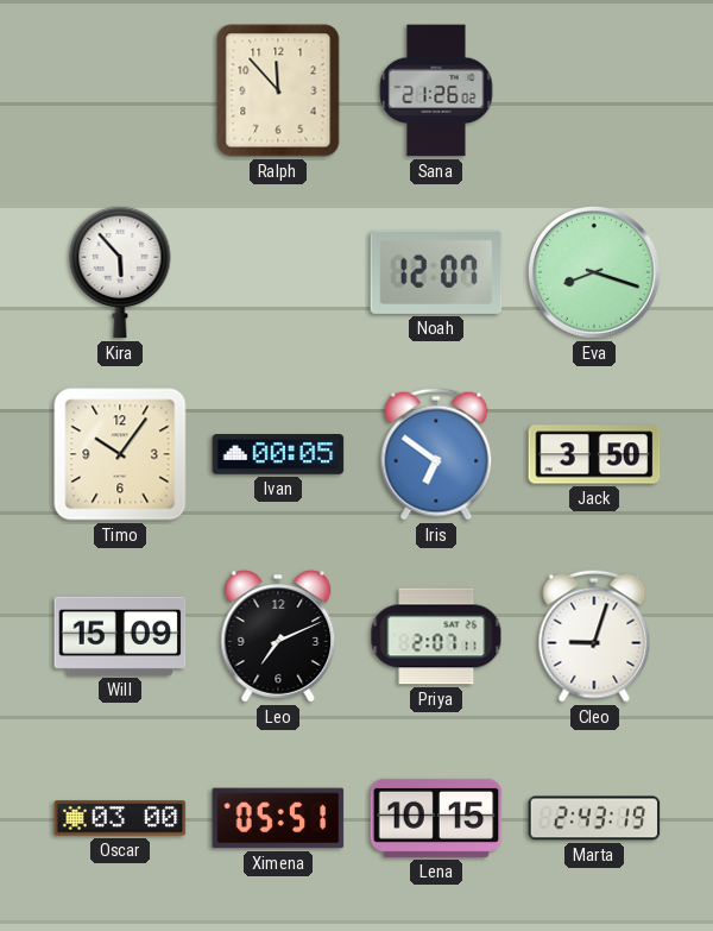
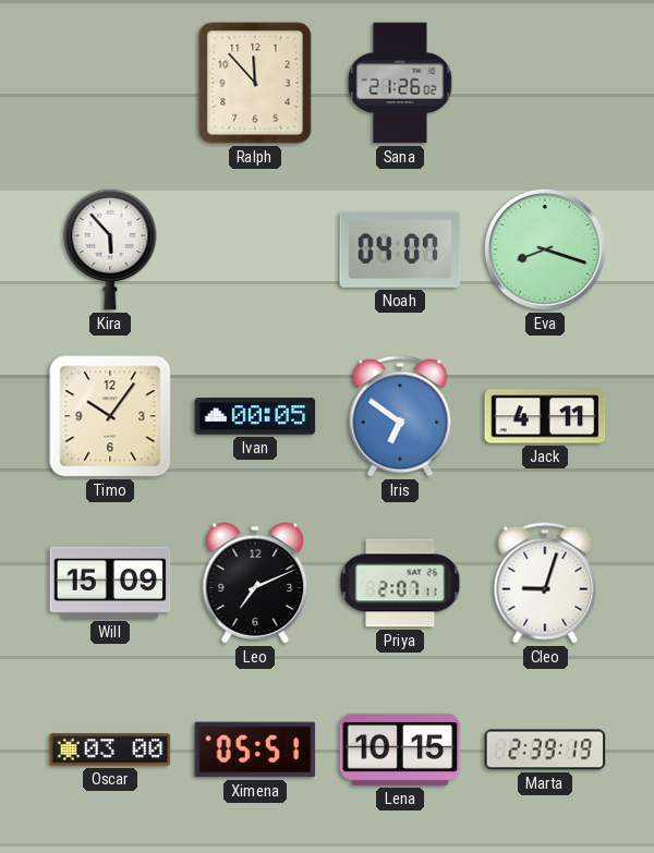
Noah: 12:07 -> 04:07 (400, 249)
Jack: 3:50 -> 4:11 (545, 416)
Marta: 2:43 -> 2:39 (545, 750)
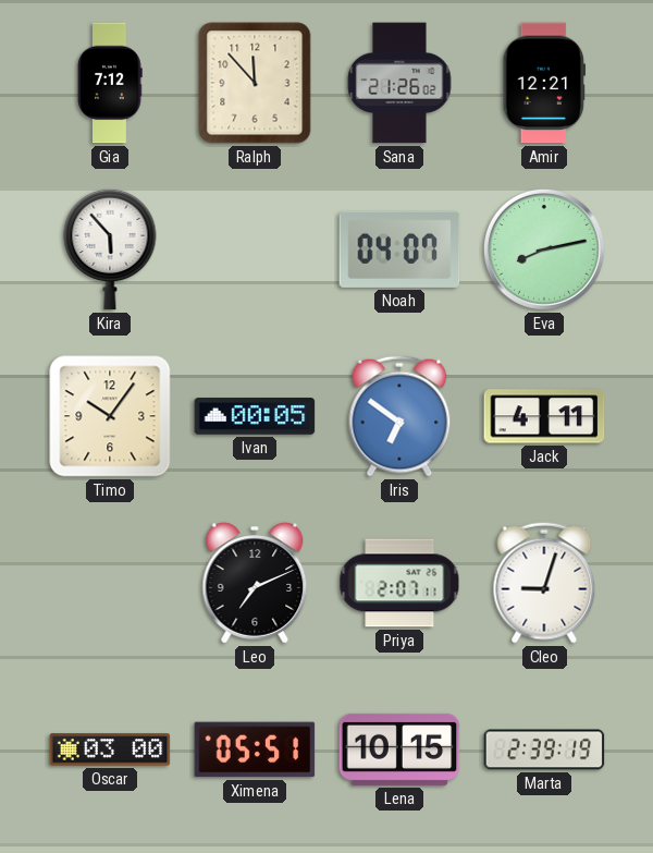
Gia: none -> 7:12 (110, 83)
Amir: none -> 12:21 (543, 83)
Eva: 8:18 -> 8:13 (544, 249)
Will: 15:09 -> none (110, 583)
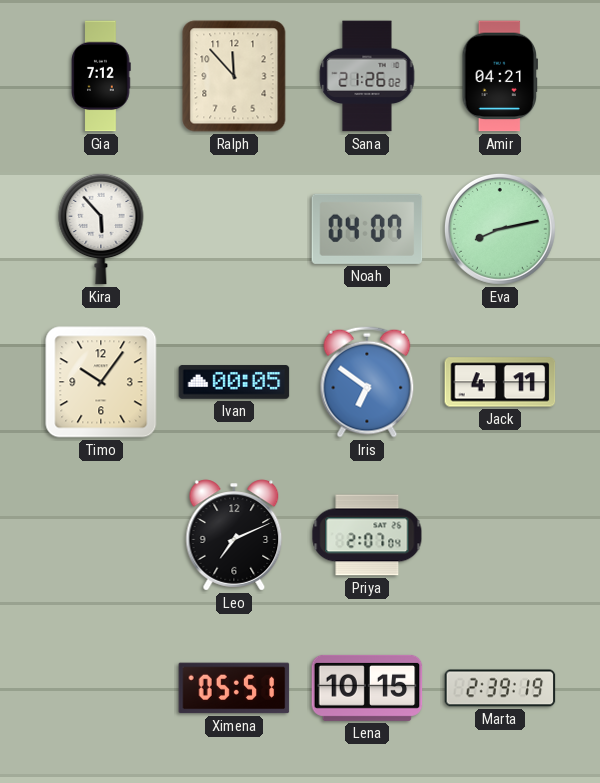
Amir: 12:21 -> 04:21 (499, 76)
Priya: 2:07:11 -> 2:07:04 (367, 535)
Cleo: 9:03 -> none (544, 583)
Oscar: 03:00 -> none (110, 750)
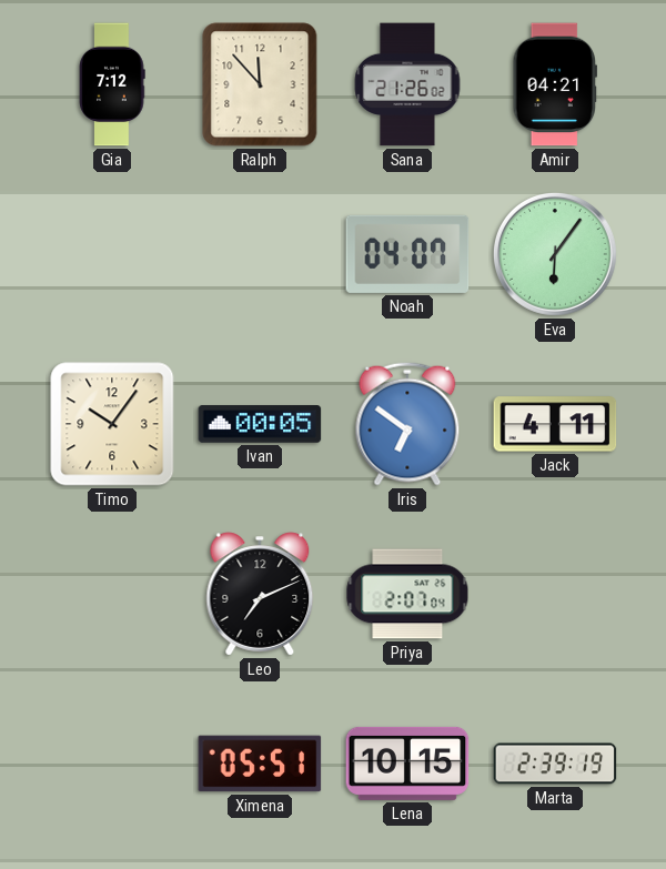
Kira: 5:53 -> none (101, 229)
Eva: 8:13 -> 6:06 (555, 254)
